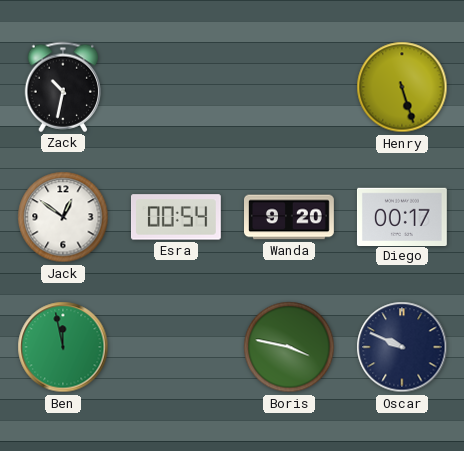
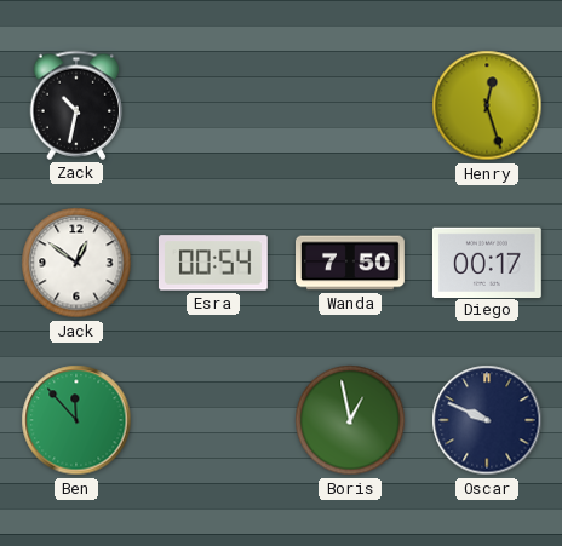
Henry: 5:27 -> 12:27 (487, 105)
Wanda: 9:20 -> 7:50 (351, 263)
Ben: 11:58 -> 11:53 (76, 420)
Boris: 3:47 -> 12:58 (350, 420)
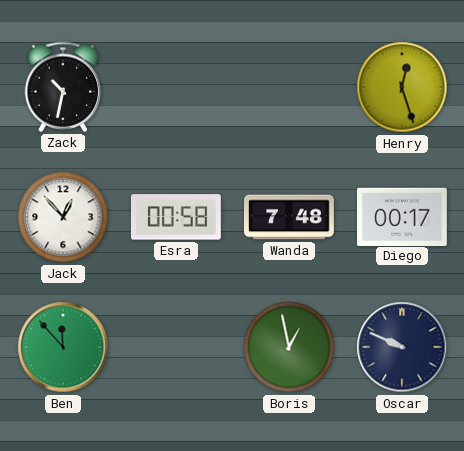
Jack: 12:51 -> 12:53 (63, 217)
Esra: 00:54 -> 00:58 (176, 217)
Wanda: 7:50 -> 7:48 (290, 217)
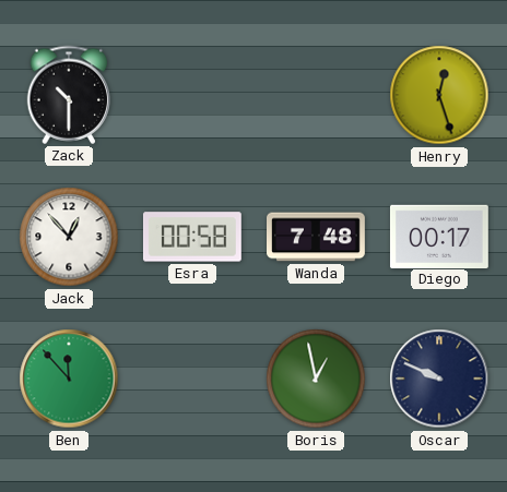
Zack: 10:32 -> 10:30 (69, 95)
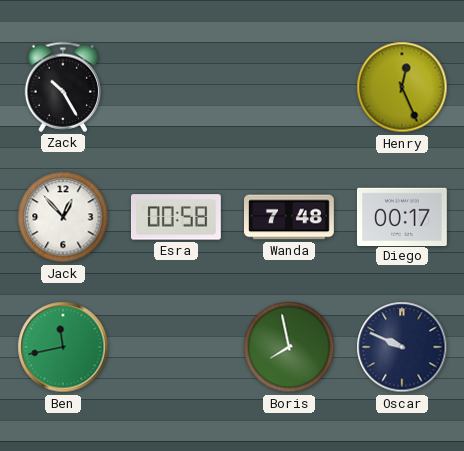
Zack: 10:30 -> 10:25 (63, 87)
Henry: 12:27 -> 12:26 (402, 87)
Ben: 11:53 -> 11:43 (63, 347)
Boris: 12:58 -> 7:58 (289, 347)
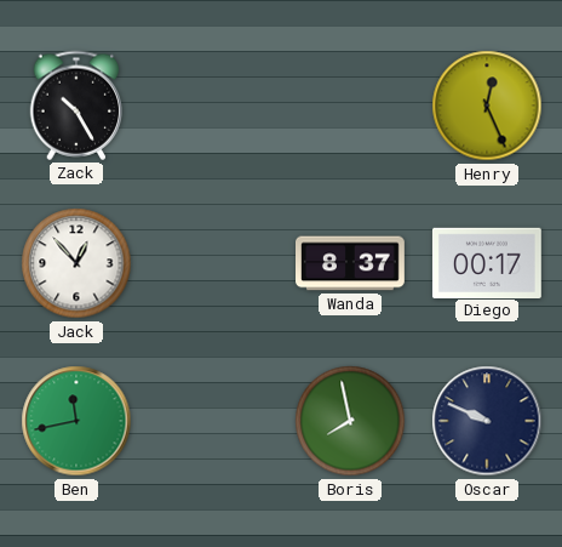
Esra: 00:58 -> none (176, 217)
Wanda: 7:48 -> 8:37 (351, 263)
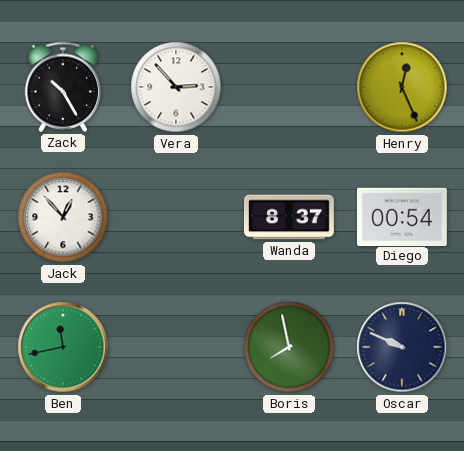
Vera: none -> 2:53 (176, 87)
Diego: 00:17 -> 00:54 (402, 216)
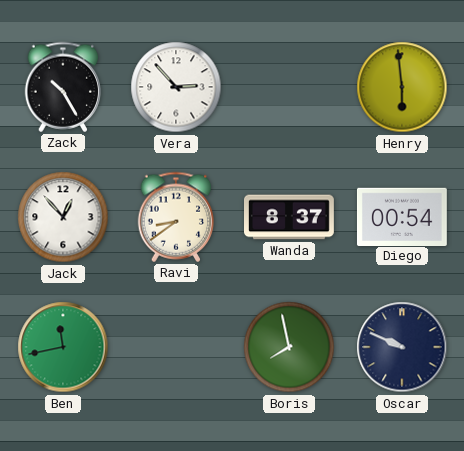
Henry: 12:26 -> 5:59 (402, 87)
Ravi: none -> 8:39 (176, 217)
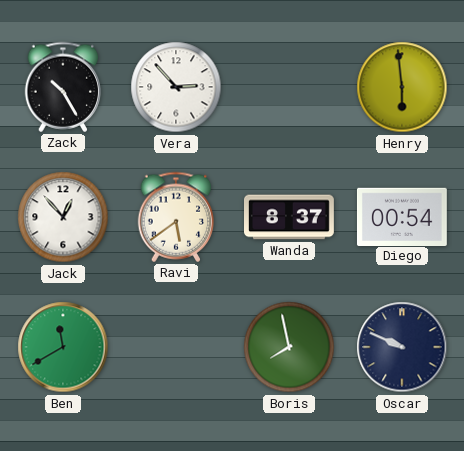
Ravi: 8:39 -> 5:39 (176, 217)
Ben: 11:43 -> 11:40 (63, 347)
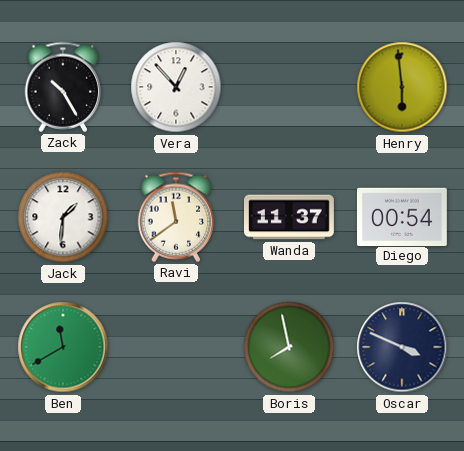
Vera: 2:53 -> 12:53 (176, 87)
Jack: 12:53 -> 1:31 (63, 217)
Ravi: 5:39 -> 11:39 (176, 217)
Wanda: 8:37 -> 11:37 (290, 217)
Oscar: 9:49 -> 3:49 (402, 347)
